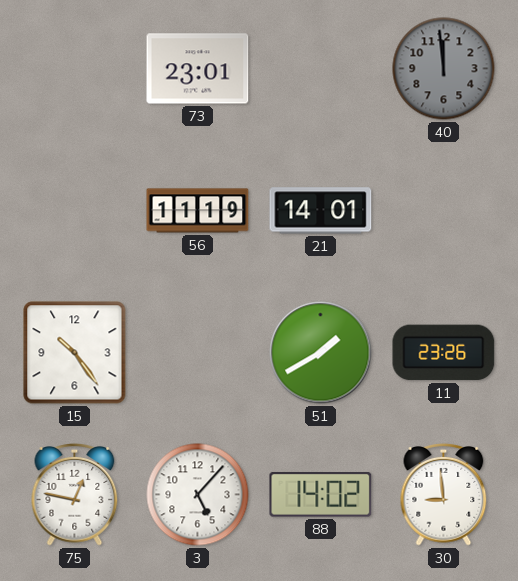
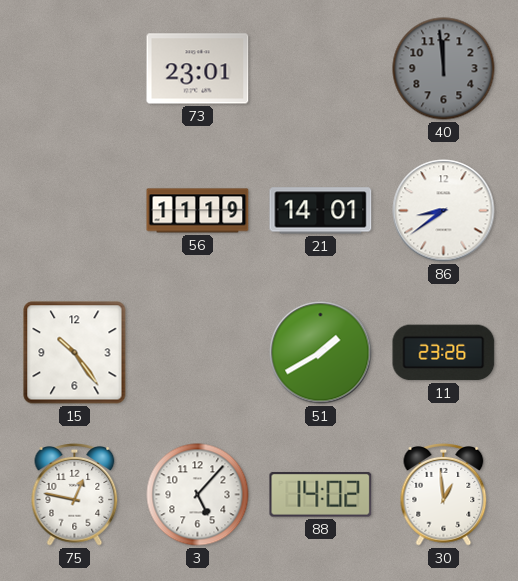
86: none -> 8:39 (444, 211)
30: 8:59 -> 12:59 (444, 495)
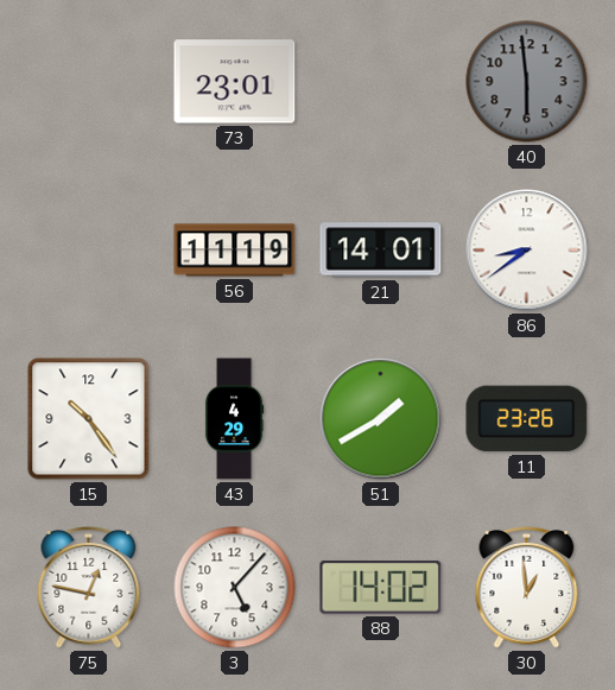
40: 11:59 -> 5:59 (527, 82)
43: none -> 4:29 (234, 419)
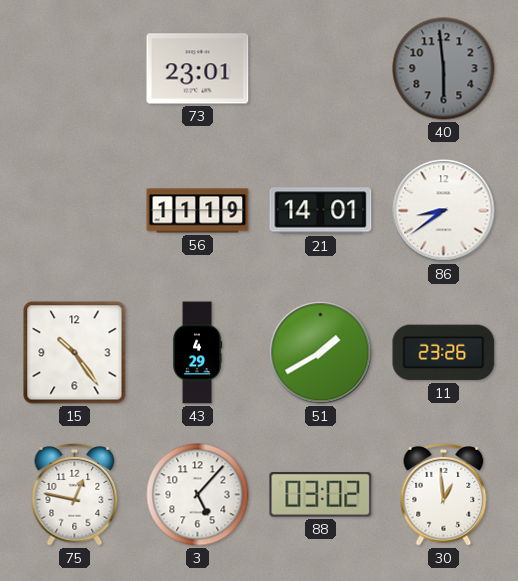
88: 14:02 -> 03:02 (321, 495)
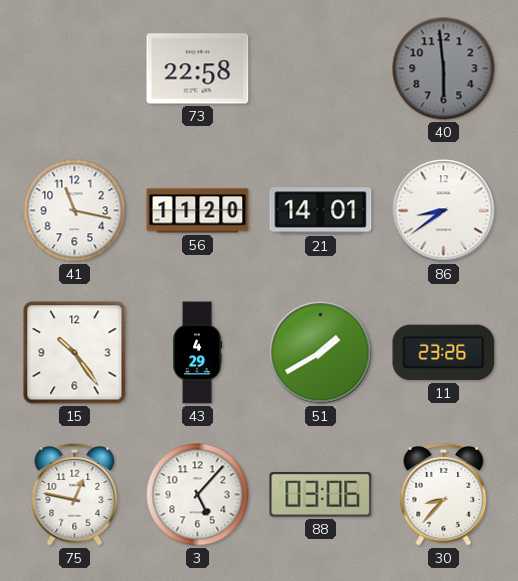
73: 23:01 -> 22:58 (198, 69)
41: none -> 11:17 (75, 211)
56: 11:19 -> 11:20 (198, 211)
88: 03:02 -> 03:06 (321, 495)
30: 12:59 -> 8:37 (444, 495)
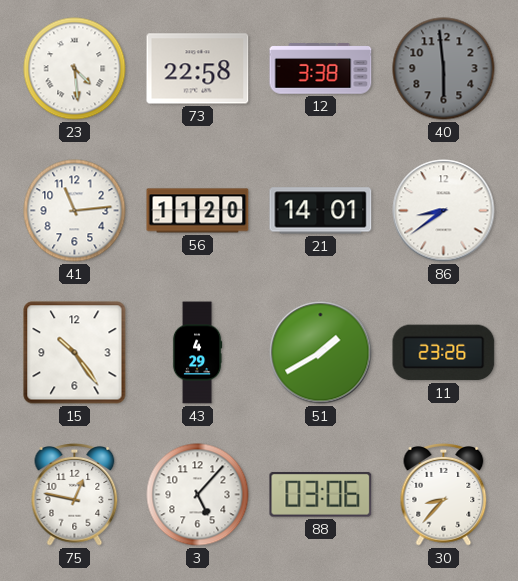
23: none -> 4:29 (75, 69)
12: none -> 3:38 (321, 69)
41: 11:17 -> 11:14 (75, 211)
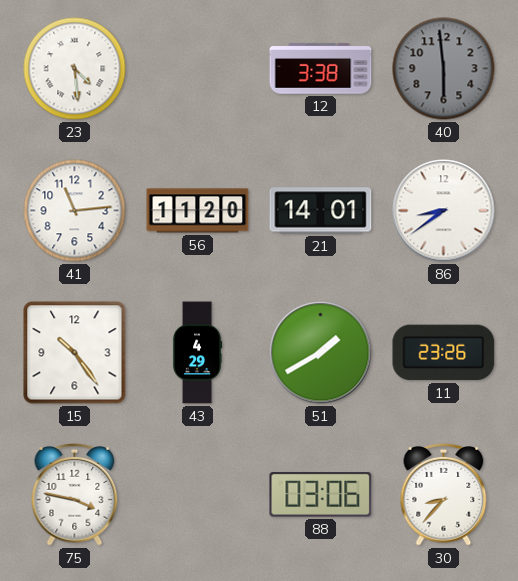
73: 22:58 -> none (198, 69)
75: 12:47 -> 3:47 (75, 495)
3: 5:07 -> none (198, 495)
